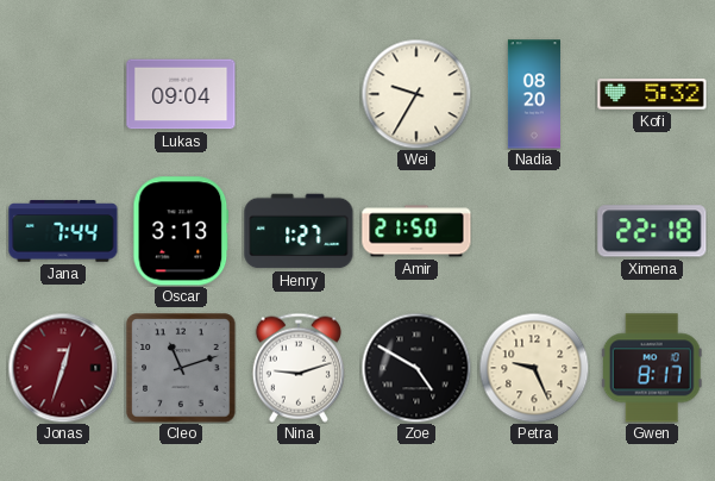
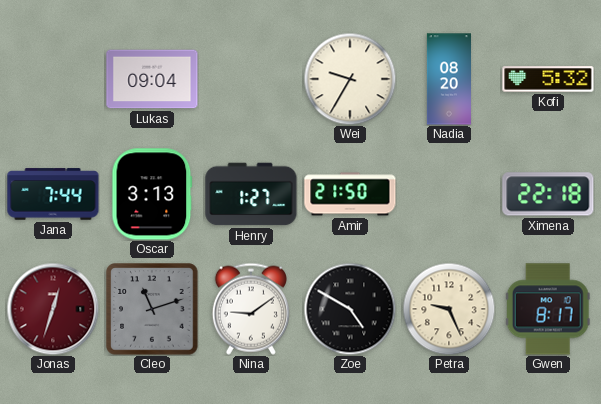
Nina: 9:12 -> 9:09 (251, 309)
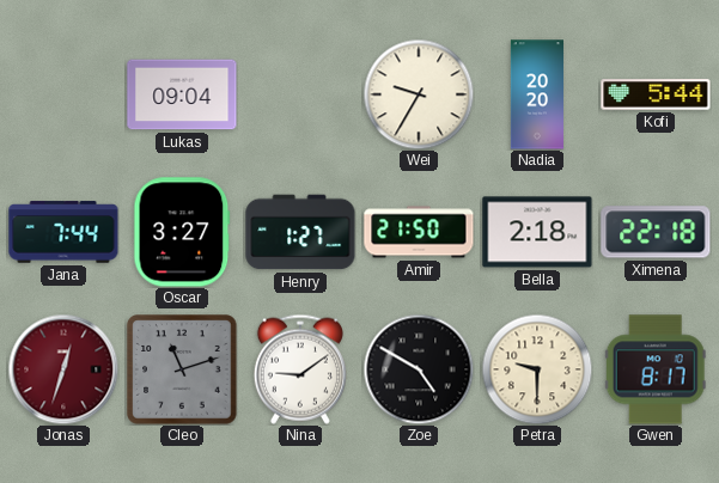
Nadia: 08:20 -> 20:20 (536, 94)
Kofi: 5:32 -> 5:44 (656, 94)
Oscar: 3:13 -> 3:27 (182, 232)
Bella: none -> 2:18 (537, 232)
Petra: 9:26 -> 9:30 (537, 369)
